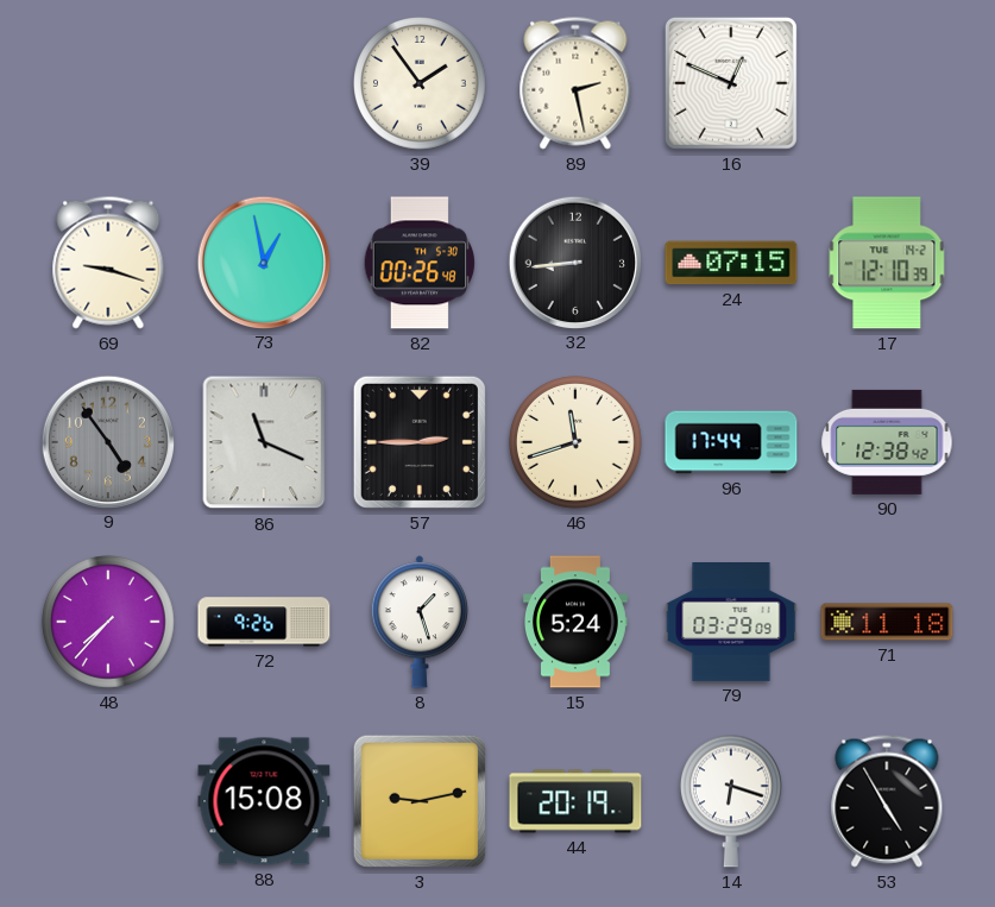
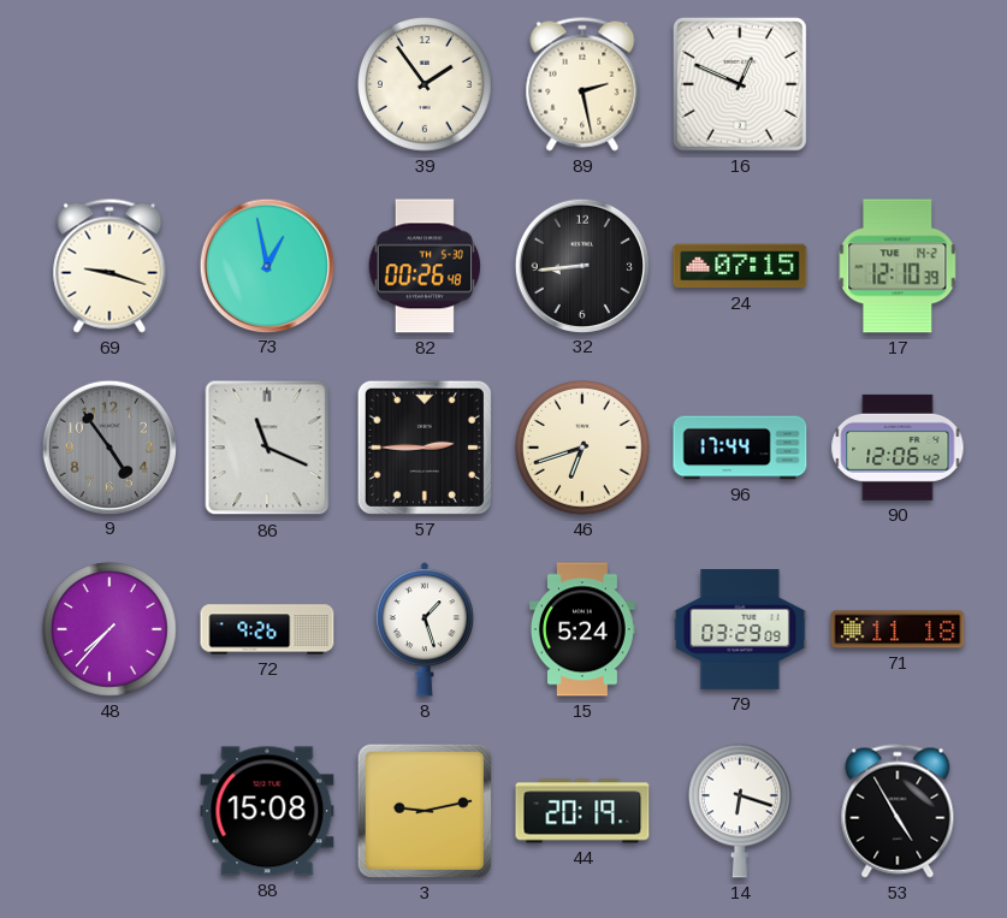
46: 11:42 -> 6:42 (584, 449)
90: 12:38 -> 12:06 (898, 448)
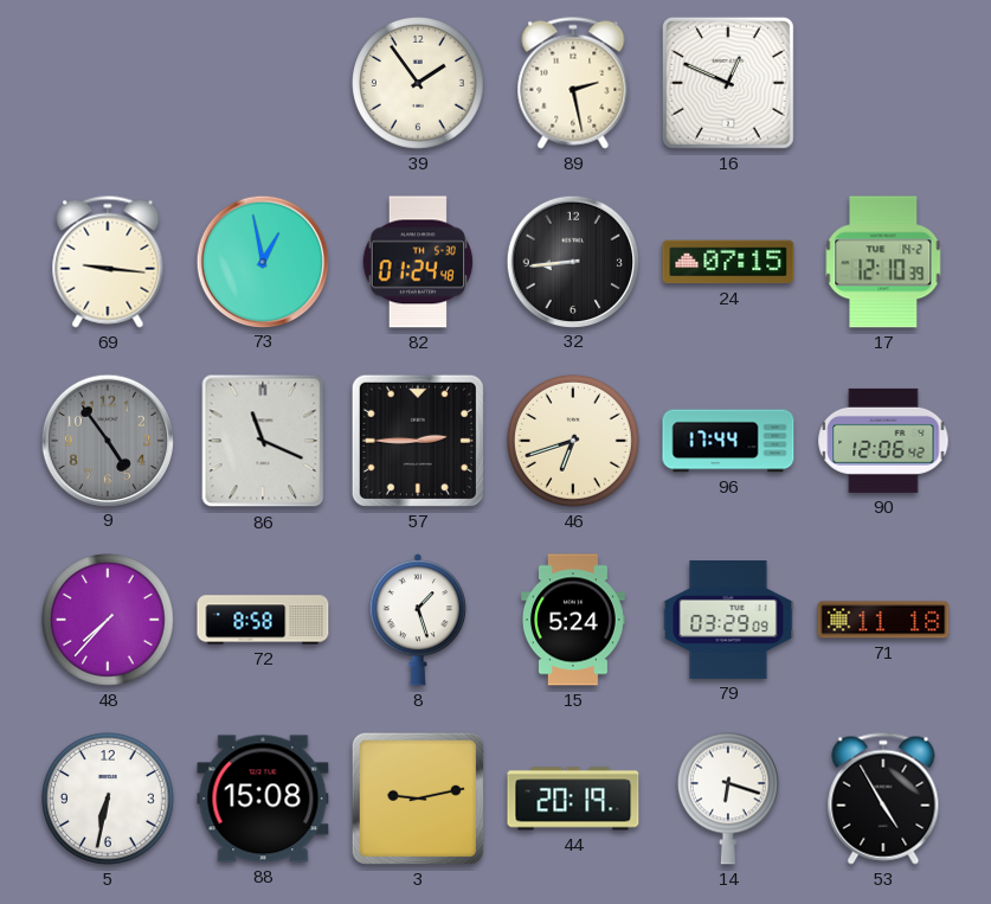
69: 9:18 -> 9:16 (108, 262)
82: 00:26 -> 01:24 (418, 262)
72: 9:26 -> 8:58 (263, 620)
5: none -> 6:32 (109, 800)
